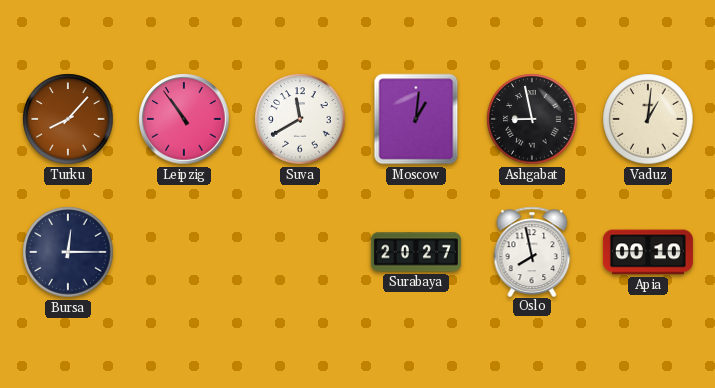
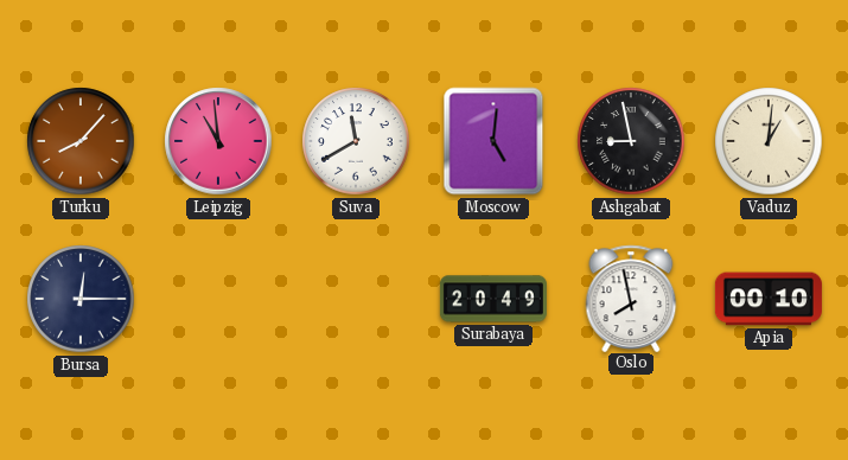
Leipzig: 10:54 -> 10:59 (218, 141)
Moscow: 1:01 -> 5:01 (493, 141)
Surabaya: 20:27 -> 20:49 (493, 299)
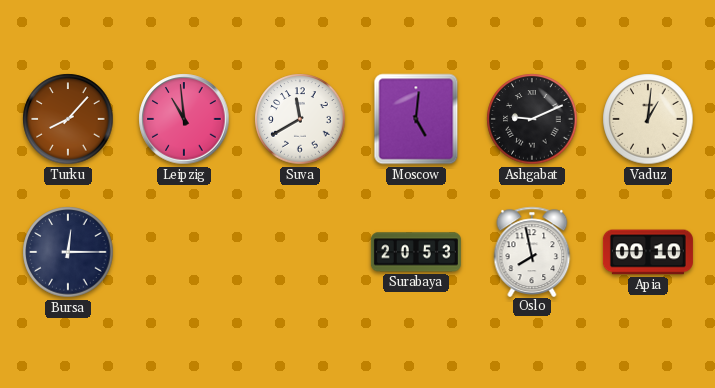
Ashgabat: 8:58 -> 9:11 (532, 119)
Surabaya: 20:49 -> 20:53 (416, 252)
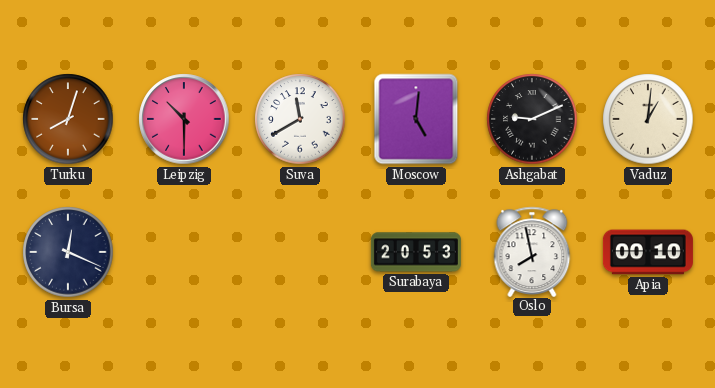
Turku: 8:07 -> 8:03 (68, 119)
Leipzig: 10:59 -> 10:30 (184, 119)
Bursa: 12:15 -> 12:19 (68, 252)
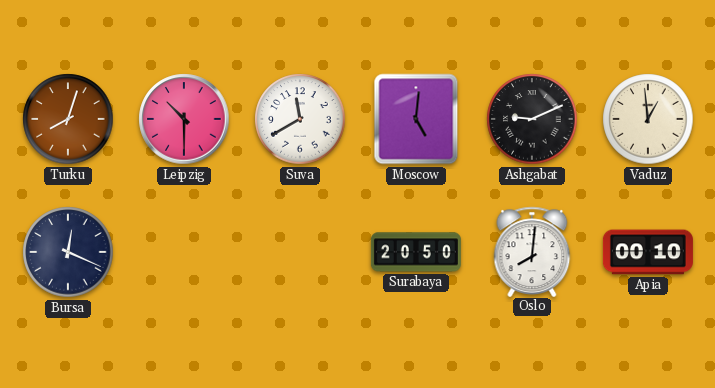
Vaduz: 1:01 -> 12:59 (648, 119)
Surabaya: 20:53 -> 20:50 (416, 252)
Oslo: 7:58 -> 8:01 (532, 251)
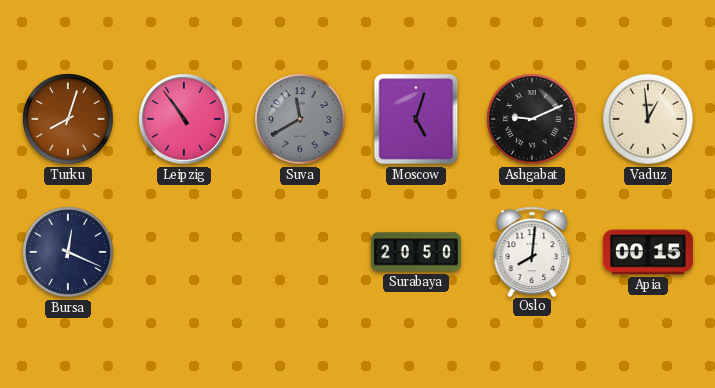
Leipzig: 10:30 -> 10:54 (184, 119)
Suva dial: white -> grey (300, 119)
Moscow: 5:01 -> 5:03 (416, 119)
Apia: 00:10 -> 00:15 (648, 252)
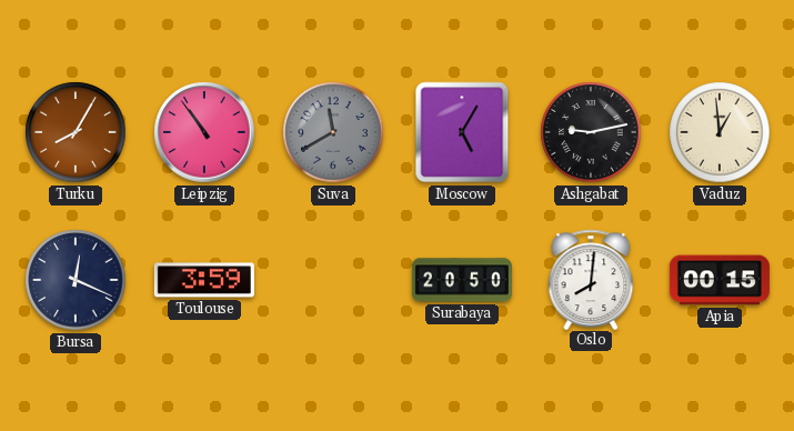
Turku: 8:03 -> 8:05 (76, 132)
Moscow: 5:03 -> 5:05 (462, 132)
Ashgabat: 9:11 -> 9:13 (591, 132)
Toulouse: none -> 3:59 (204, 280)
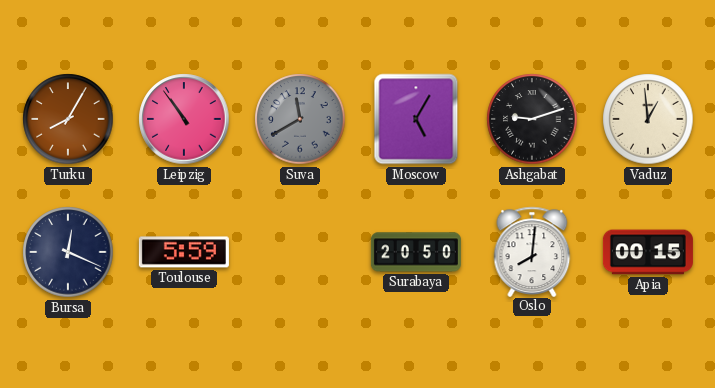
Ashgabat: 9:13 -> 9:12 (532, 119)
Toulouse: 3:59 -> 5:59 (184, 252)
